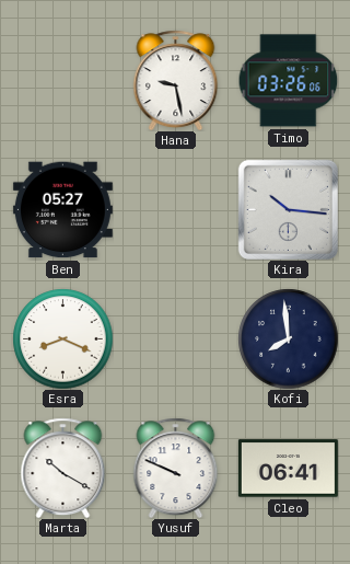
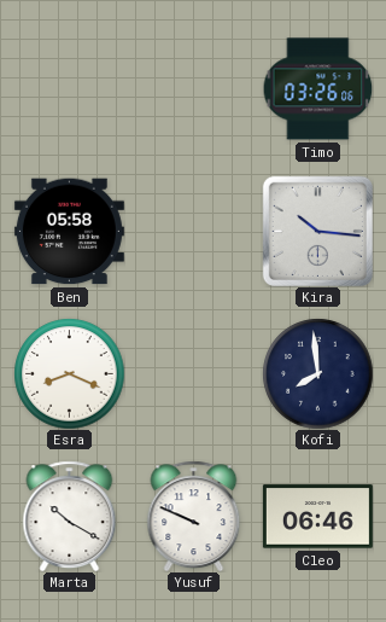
Hana: 9:28 -> none (176, 80)
Ben: 05:27 -> 05:58 (69, 232)
Cleo: 06:41 -> 06:46 (317, 517)
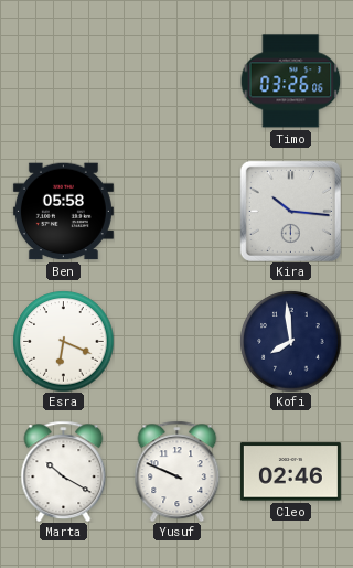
Esra: 8:19 -> 6:19 (63, 341)
Cleo: 06:46 -> 02:46 (290, 472)
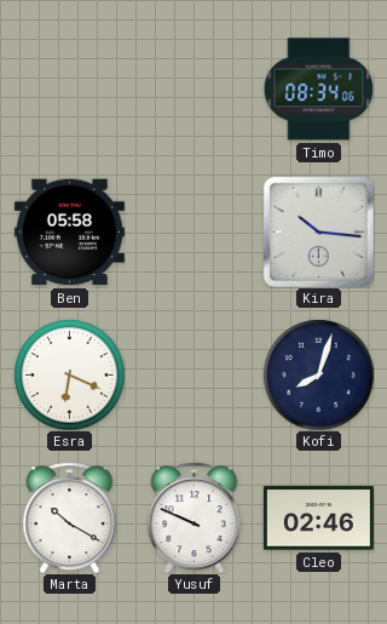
Timo: 03:26 -> 08:34 (318, 90)
Kofi: 7:59 -> 8:03 (318, 374)
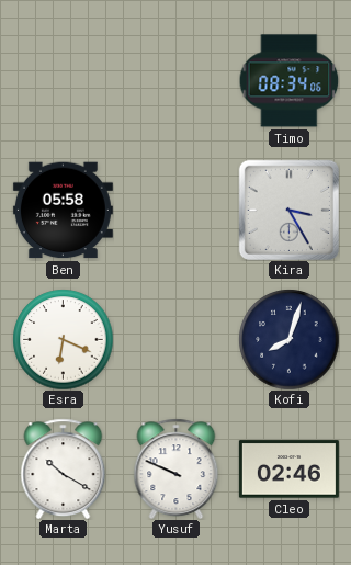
Kira: 10:16 -> 3:25 (288, 210)
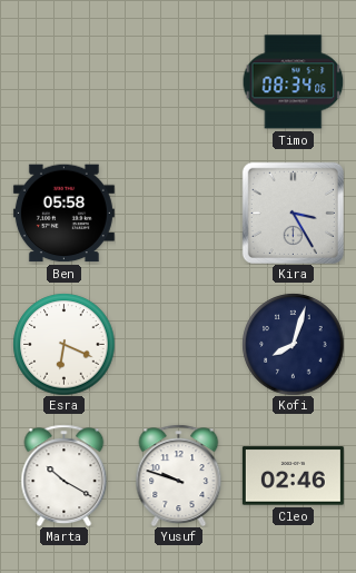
Yusuf: 9:49 -> 9:48 (179, 475)
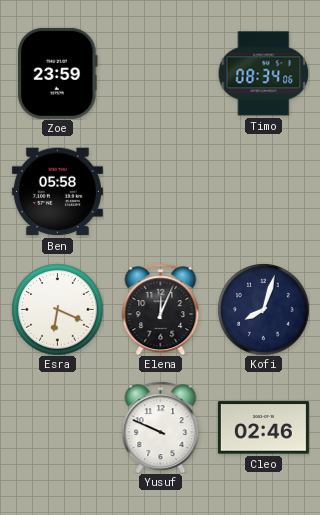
Zoe: none -> 23:59 (57, 73)
Kira: 3:25 -> none (293, 213)
Elena: none -> 12:04 (161, 309)
Marta: 10:20 -> none (65, 475)
Yusuf: 9:48 -> 9:49 (161, 427)
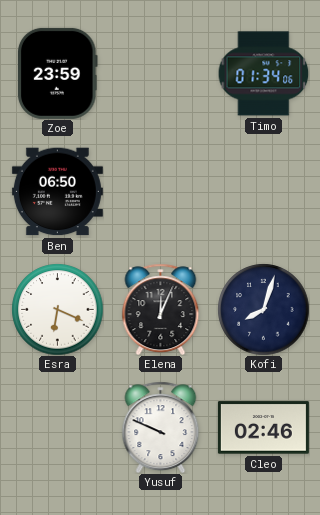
Timo: 08:34 -> 01:34 (263, 74)
Ben: 05:58 -> 06:50 (57, 192)
